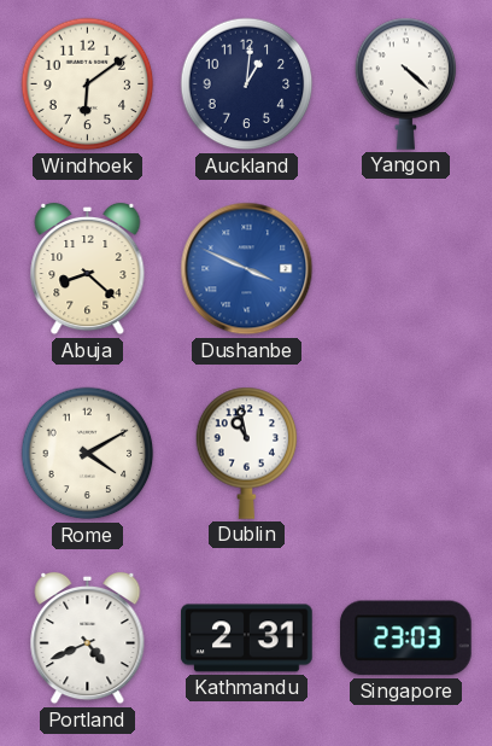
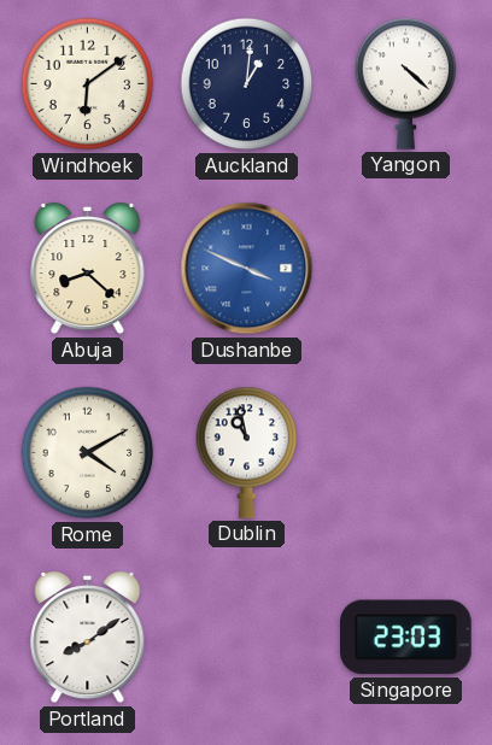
Portland: 4:41 -> 8:09 (88, 638)
Kathmandu: 2:31 -> none (247, 639)
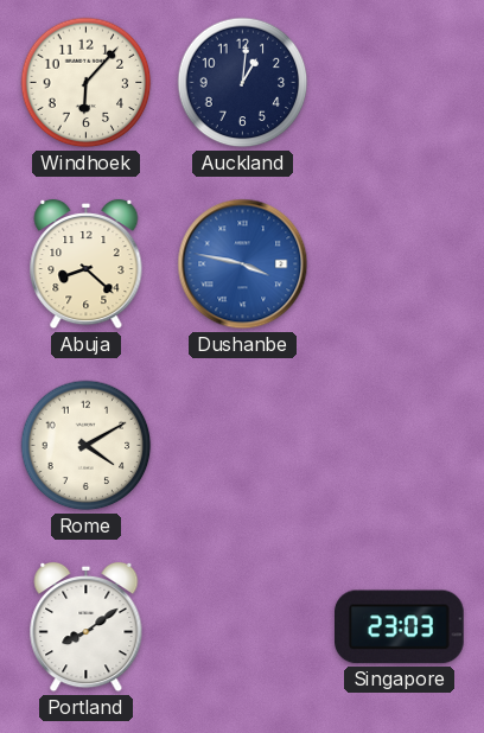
Windhoek: 6:09 -> 6:07 (87, 83)
Yangon: 4:22 -> none (406, 83)
Dushanbe: 3:49 -> 3:47 (243, 264)
Dublin: 10:58 -> none (247, 452)
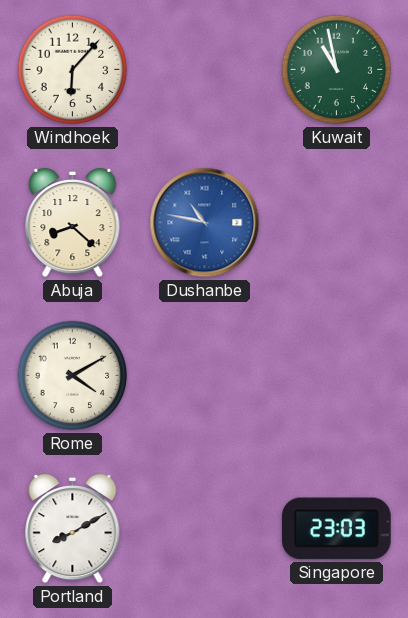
Auckland: 1:01 -> none (243, 83)
Kuwait: none -> 10:58 (337, 70)
Dushanbe: 3:47 -> 10:47 (205, 223)
Portland: 8:09 -> 8:10 (73, 529)
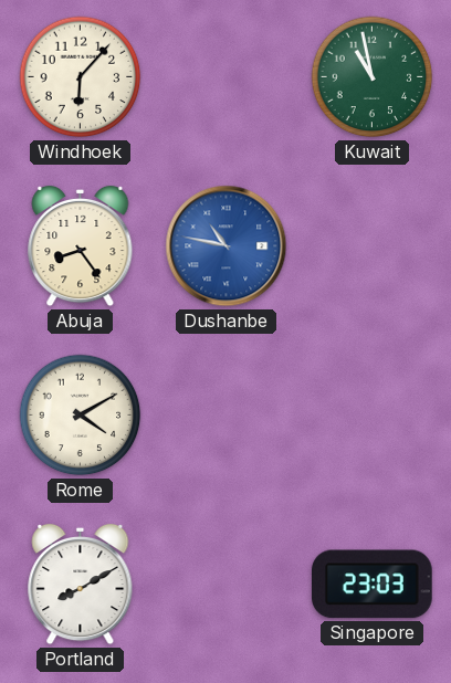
Abuja: 8:22 -> 8:24 (81, 246)
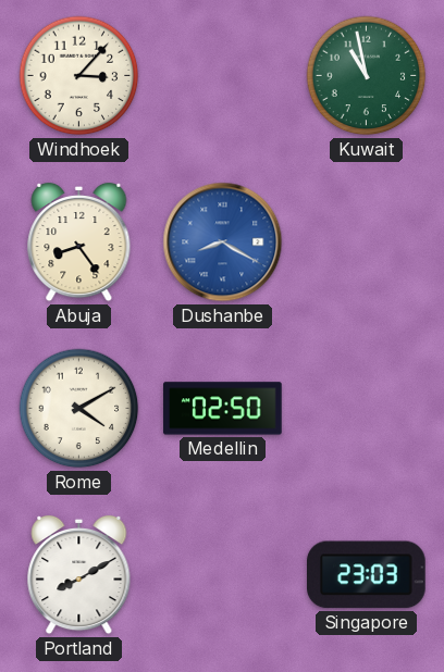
Windhoek: 6:07 -> 3:07 (79, 76)
Dushanbe: 10:47 -> 8:20 (223, 242)
Medellin: none -> 02:50 (223, 409)
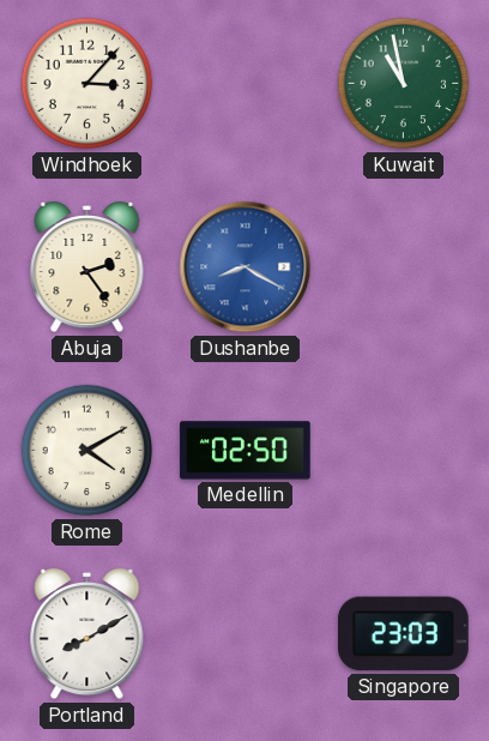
Abuja: 8:24 -> 2:24 (87, 267)
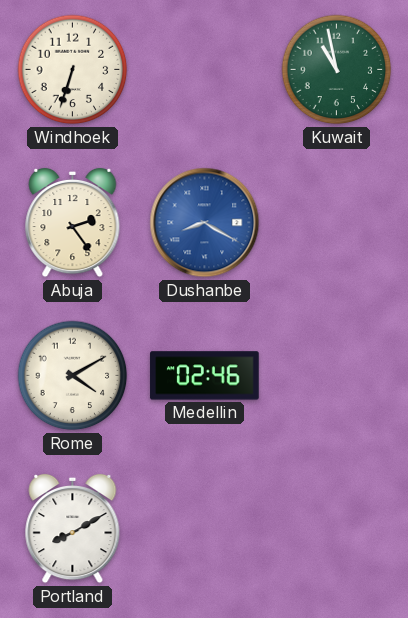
Windhoek: 3:07 -> 6:33 (73, 70)
Medellin: 02:50 -> 02:46 (205, 376)
Singapore: 23:03 -> none (404, 634)
